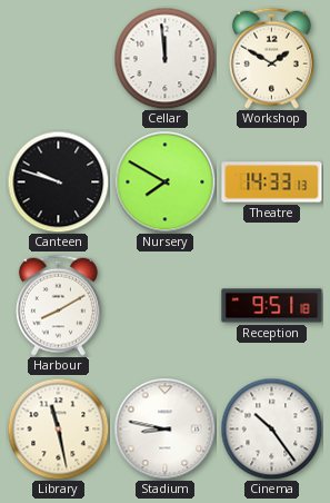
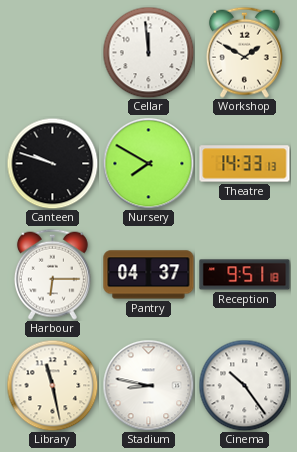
Harbour: 8:10 -> 6:15 (52, 274)
Pantry: none -> 04:37 (149, 275)
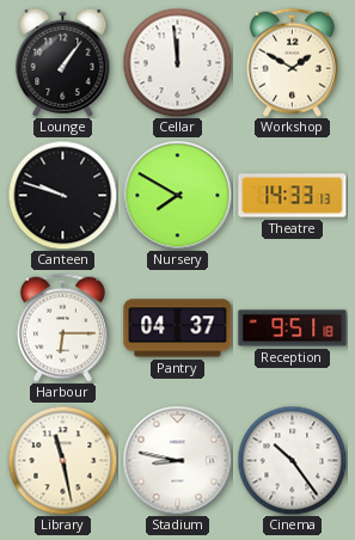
Lounge: none -> 1:06 (63, 62)
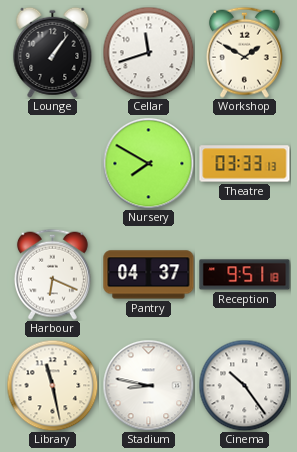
Cellar: 11:59 -> 11:42 (148, 52)
Canteen: 9:48 -> none (62, 195)
Theatre: 14:33 -> 03:33 (245, 164)
Harbour: 6:15 -> 6:19 (52, 274)
